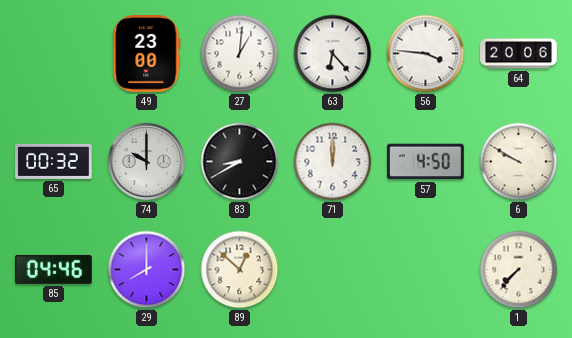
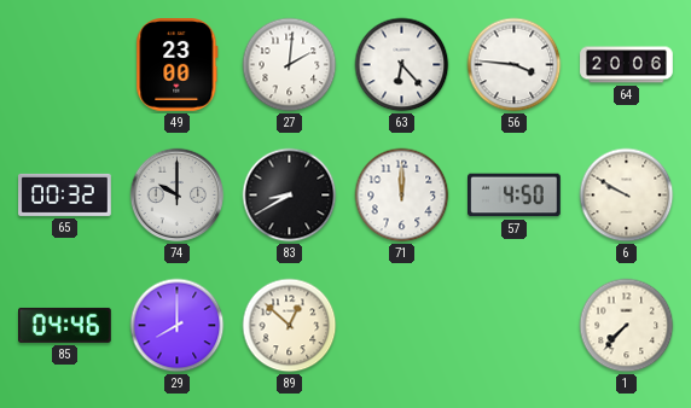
27: 1:01 -> 2:01 (290, 65)
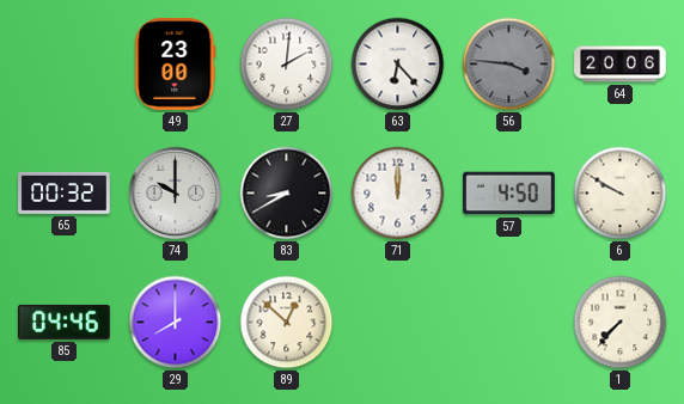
56 dial: white -> grey (509, 65)
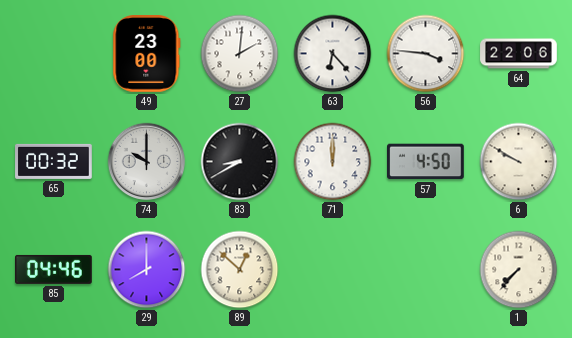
56 dial: grey -> white (426, 54)
64: 20:06 -> 22:06 (519, 54)
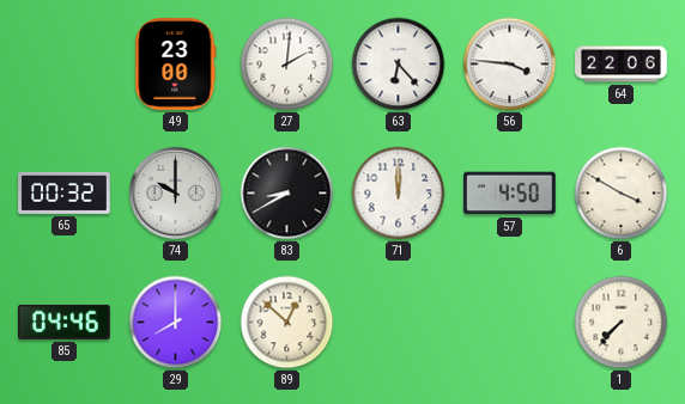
6: 9:50 -> 3:50 (622, 194)
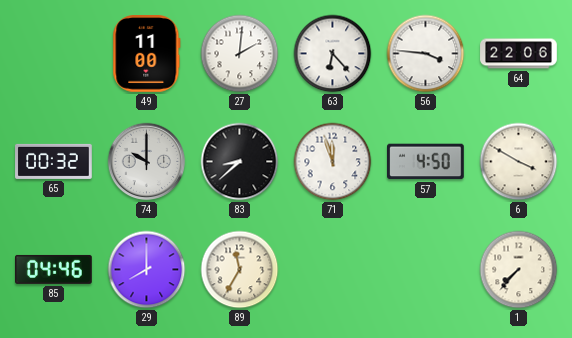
49: 23:00 -> 11:00 (147, 54)
83: 8:40 -> 8:38 (240, 162)
71: 12:00 -> 11:57 (333, 162)
89: 12:52 -> 11:35 (240, 270)
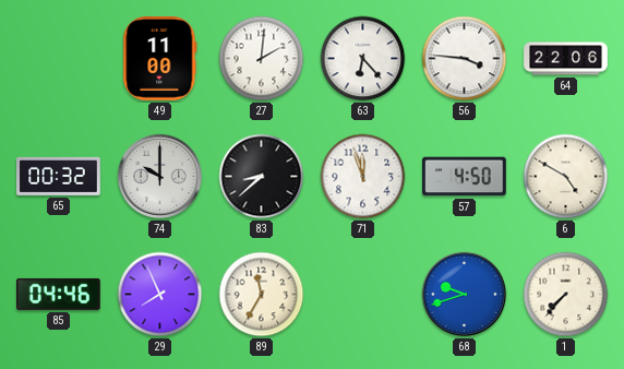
6: 3:50 -> 4:50 (566, 177)
29: 8:00 -> 7:56 (160, 295)
68: none -> 9:42 (465, 295)
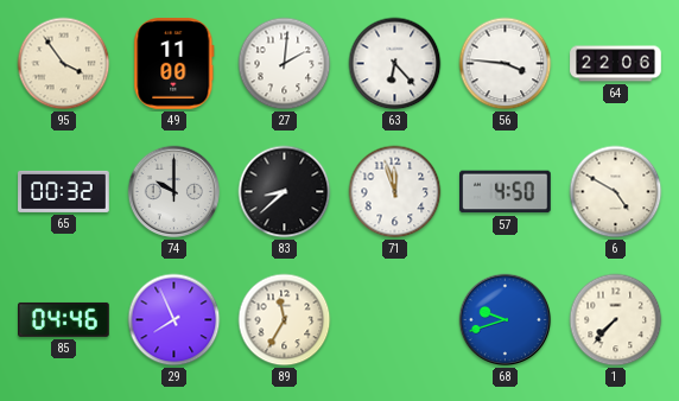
95: none -> 3:54 (64, 64)
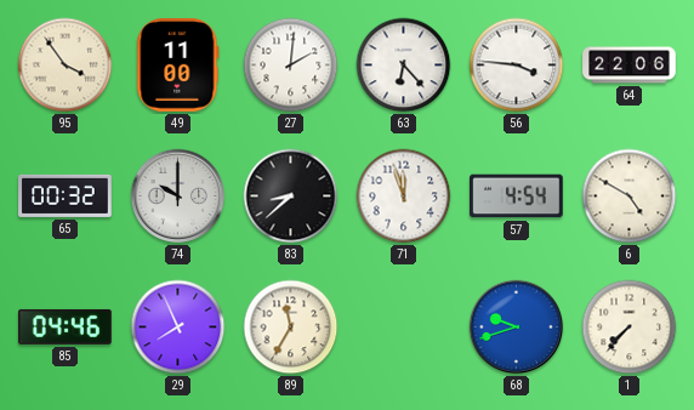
57: 4:50 -> 4:54 (517, 197)
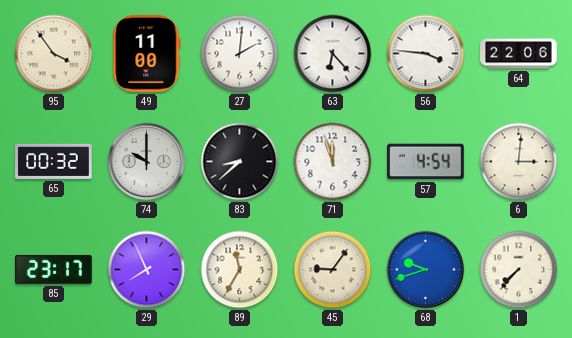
6: 4:50 -> 3:01 (519, 162)
85: 04:46 -> 23:17 (54, 269)
45: none -> 9:06 (333, 270)
